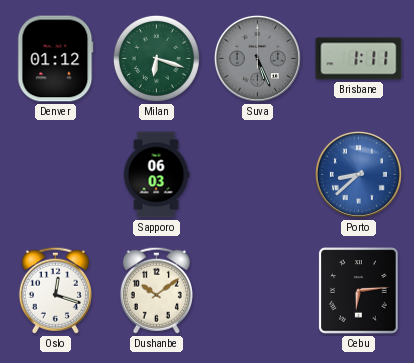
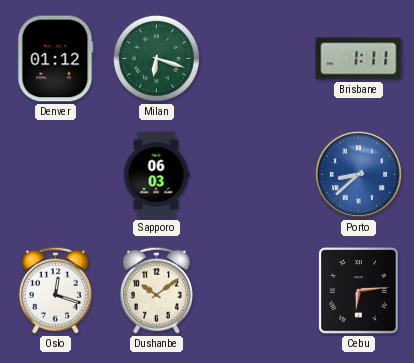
Suva: 5:26 -> none (257, 58)
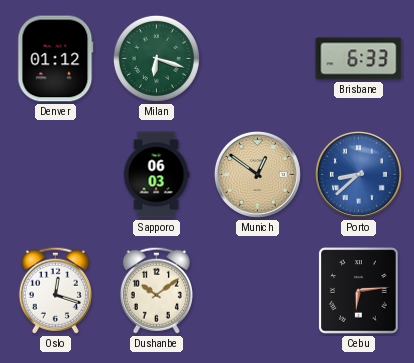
Brisbane: 1:11 -> 6:33 (359, 59)
Munich: none -> 12:51 (257, 174)
